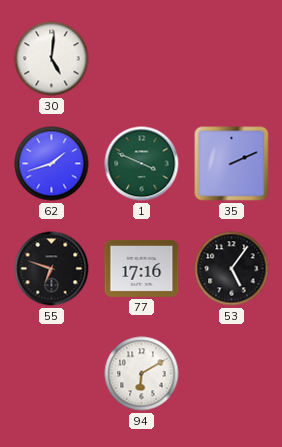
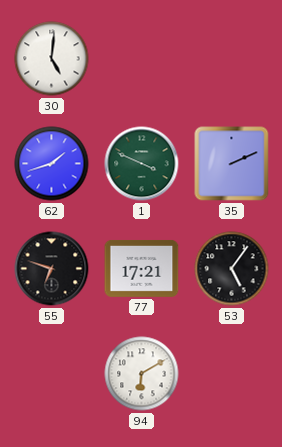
77: 17:16 -> 17:21 (142, 268)
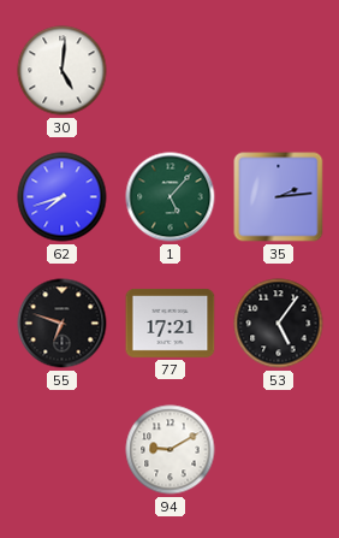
62: 1:42 -> 7:42 (63, 197)
1: 3:49 -> 5:07 (171, 197)
35: 2:11 -> 2:14 (279, 197)
94: 6:10 -> 9:10 (171, 450)
